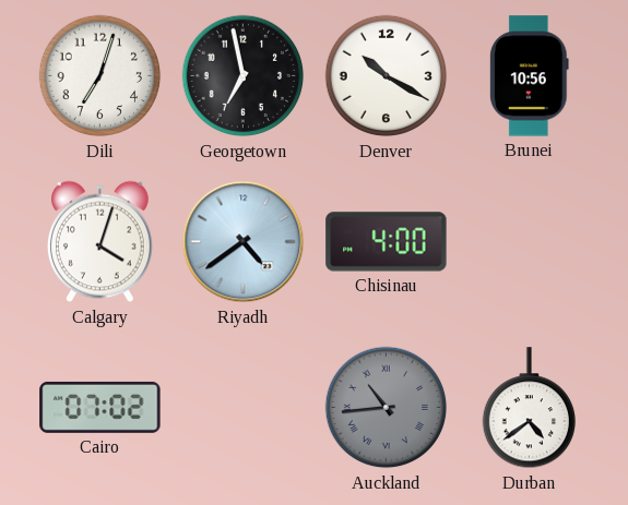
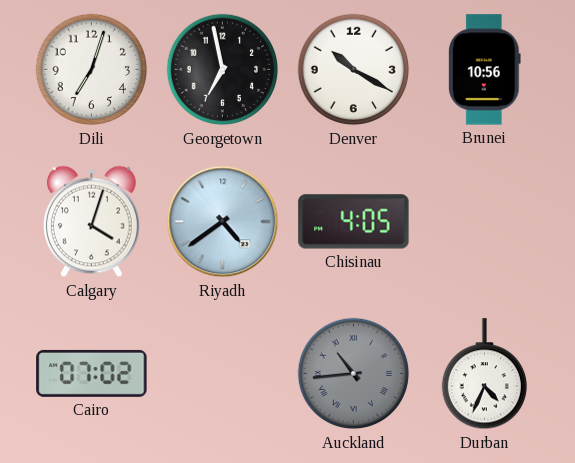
Chisinau: 4:00 -> 4:05 (354, 222)
Durban: 4:39 -> 4:34 (484, 374)
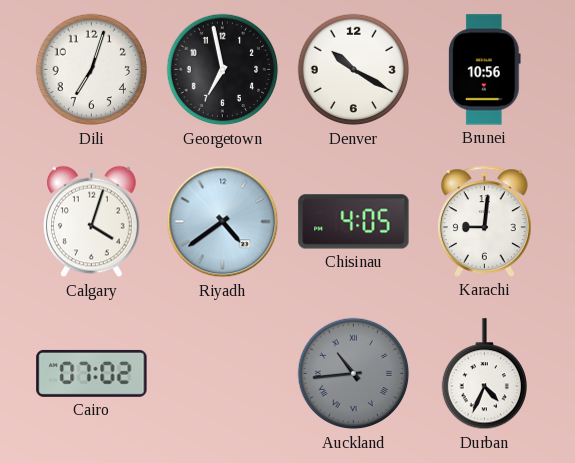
Karachi: none -> 9:01 (485, 221)
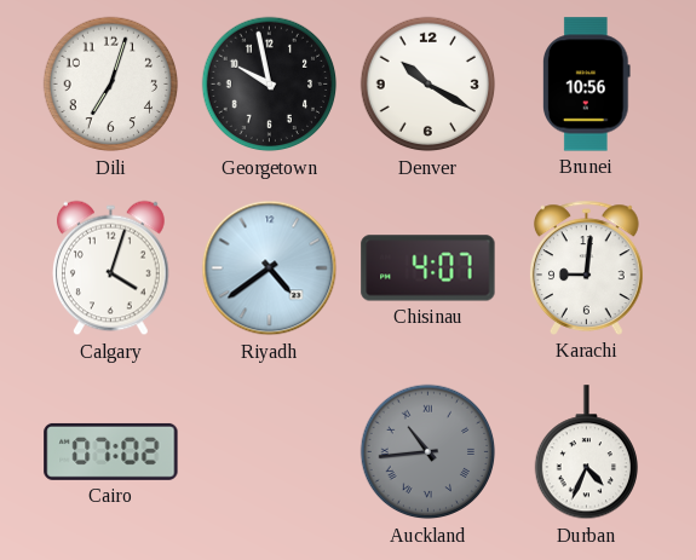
Georgetown: 6:58 -> 9:58 (270, 85)
Chisinau: 4:05 -> 4:07 (428, 269)
